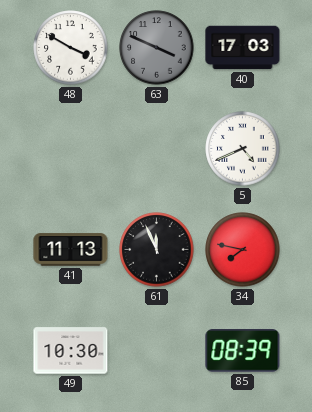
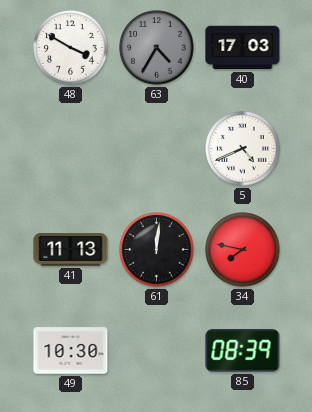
63: 3:49 -> 4:35 (157, 48)
61: 11:56 -> 12:01 (157, 250)
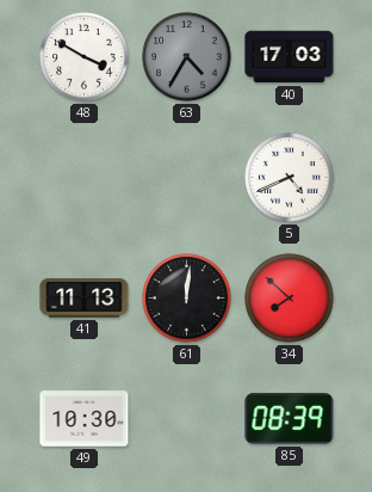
34: 7:47 -> 7:52 (290, 299)
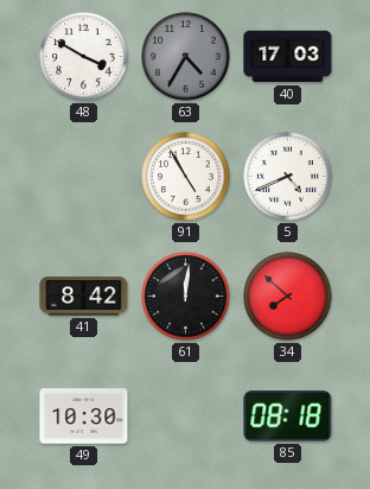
91: none -> 4:55 (186, 177)
41: 11:13 -> 8:42 (84, 297)
85: 08:39 -> 08:18 (288, 417)
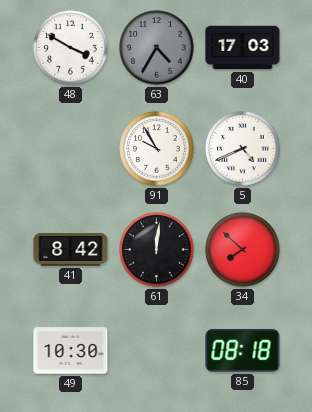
91: 4:55 -> 9:55 (157, 149)
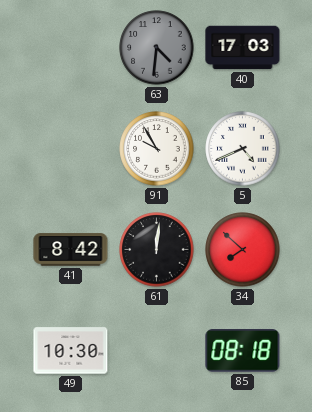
48: 3:50 -> none (71, 48)
63: 4:35 -> 4:31 (157, 48)
